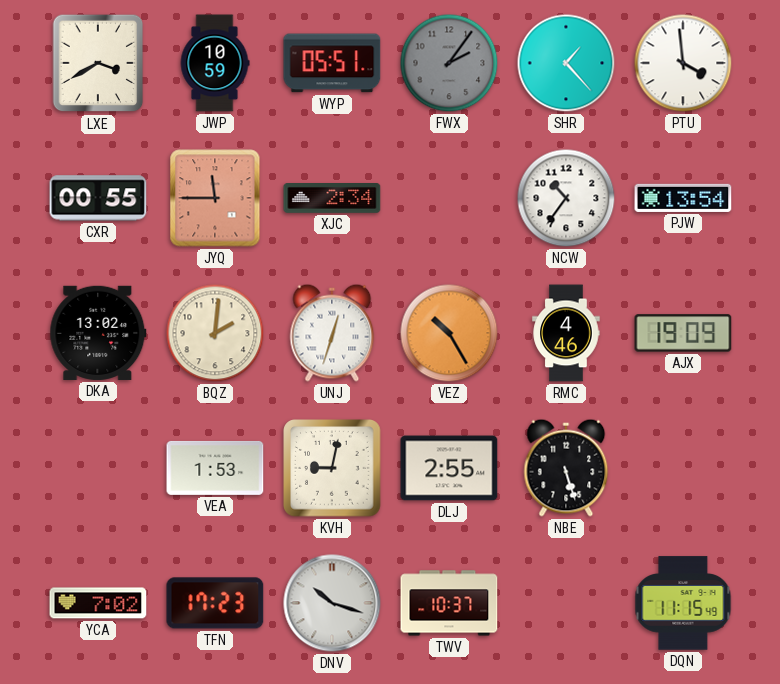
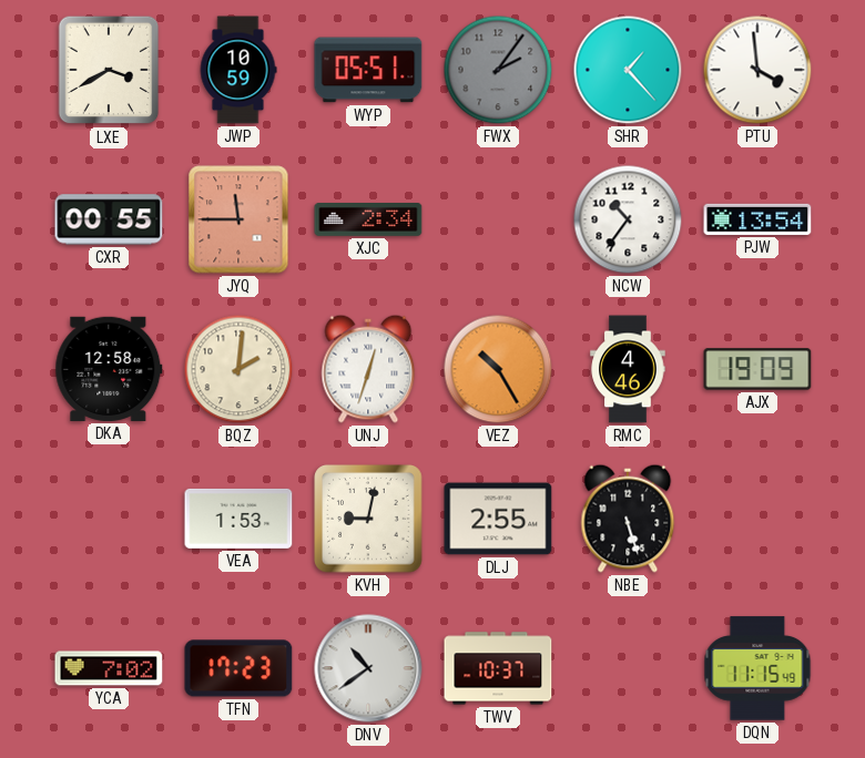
DKA: 13:02 -> 12:58 (109, 369)
DNV: 10:18 -> 10:39 (368, 668)
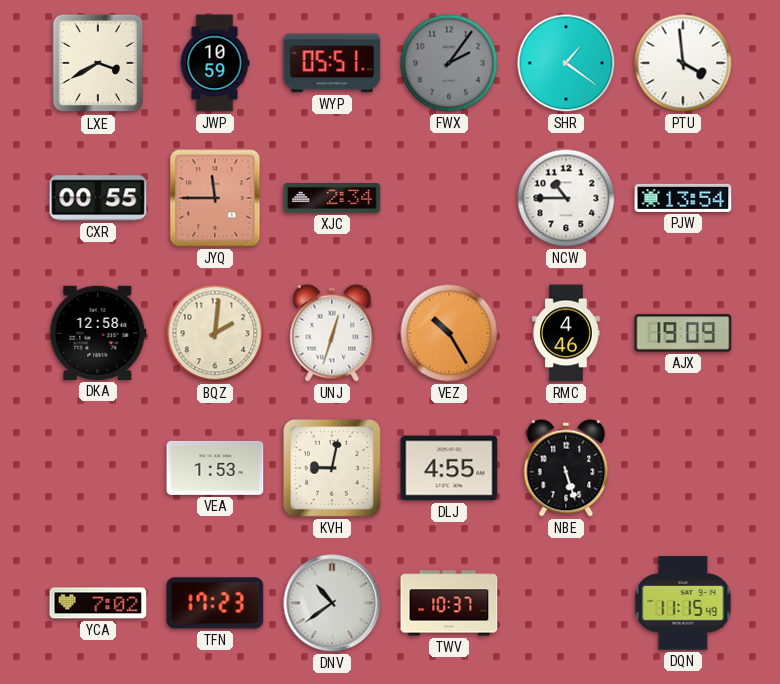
SHR: 1:23 -> 1:21 (566, 63)
NCW: 10:36 -> 10:45 (566, 198)
DLJ: 2:55 -> 4:55 (449, 468)
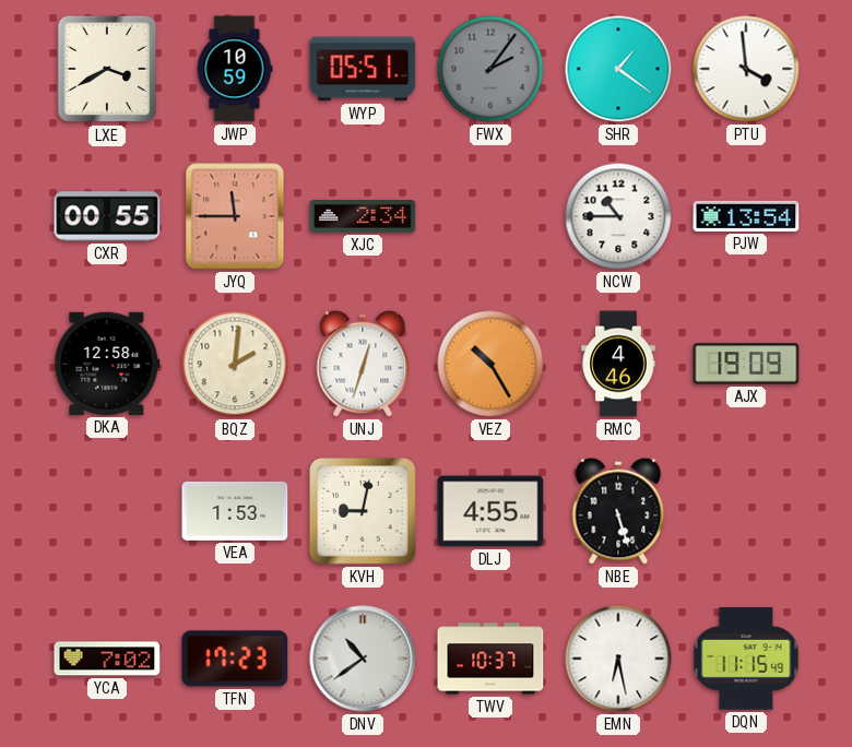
EMN: none -> 6:28 (618, 659)
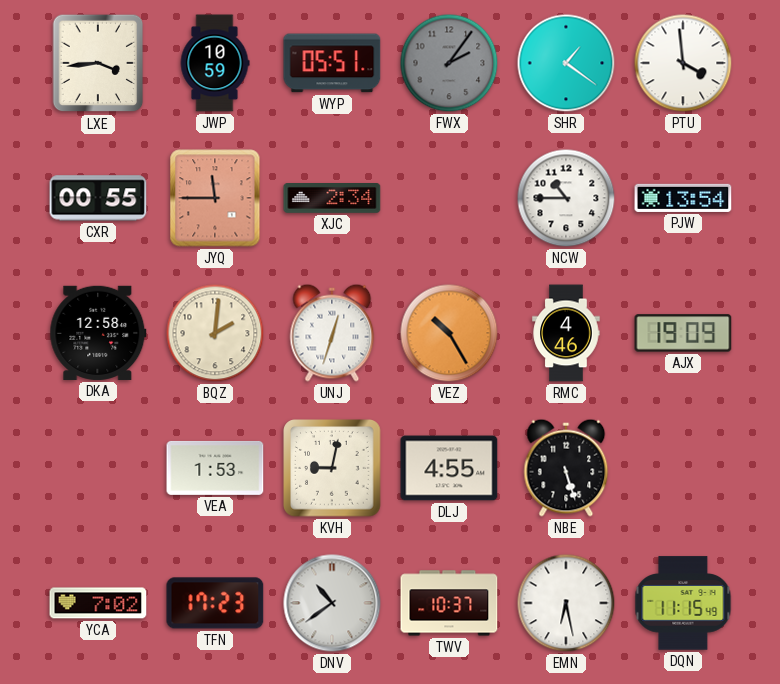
LXE: 3:40 -> 3:44 (98, 63)
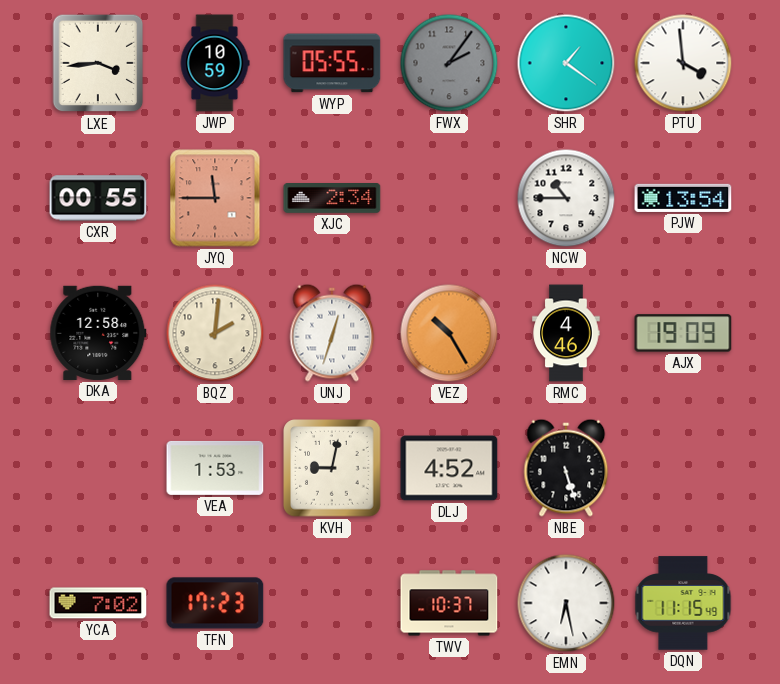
WYP: 05:51 -> 05:55 (332, 63)
DLJ: 4:55 -> 4:52 (449, 468)
DNV: 10:39 -> none (332, 603)
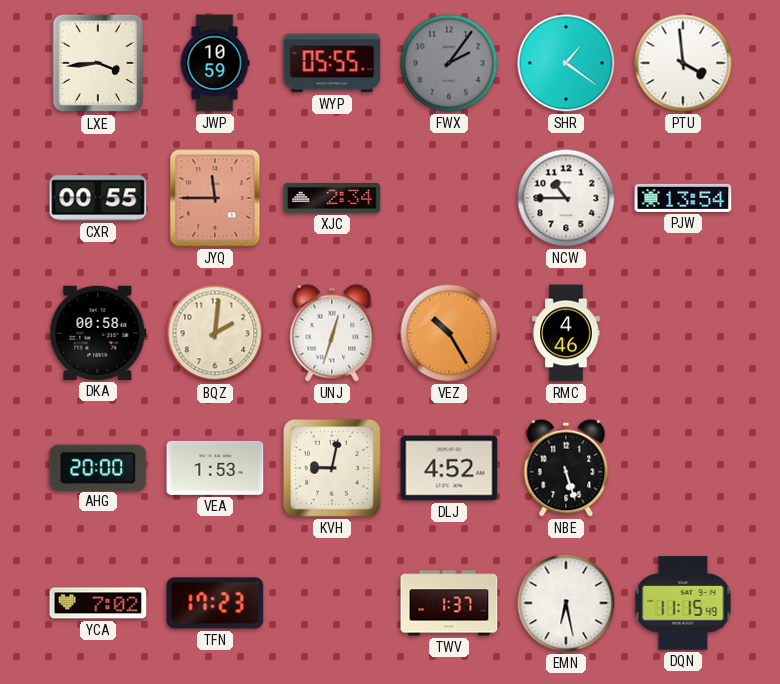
DKA: 12:58 -> 00:58 (98, 333)
AJX: 19:09 -> none (683, 333)
AHG: none -> 20:00 (98, 467)
TWV: 10:37 -> 1:37 (449, 603)
